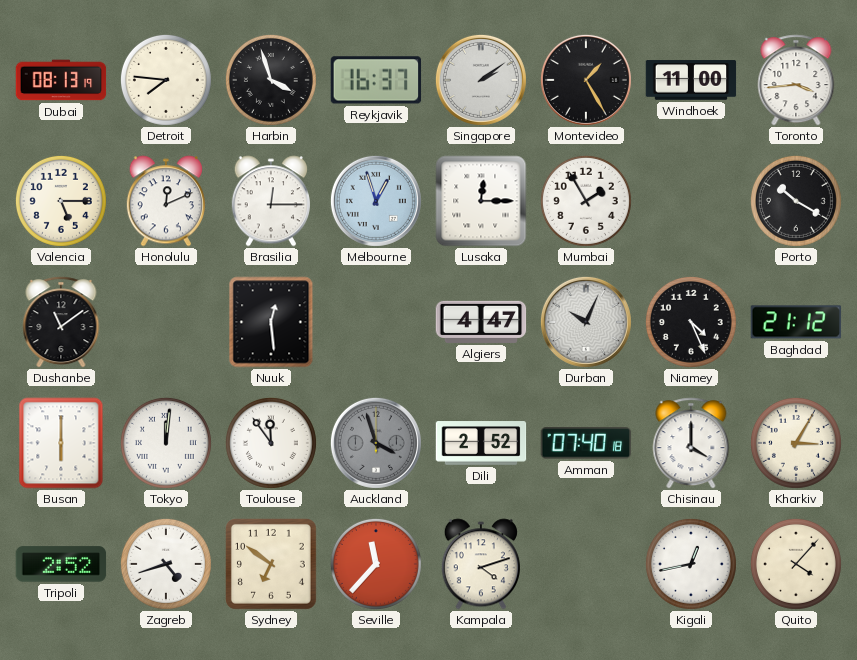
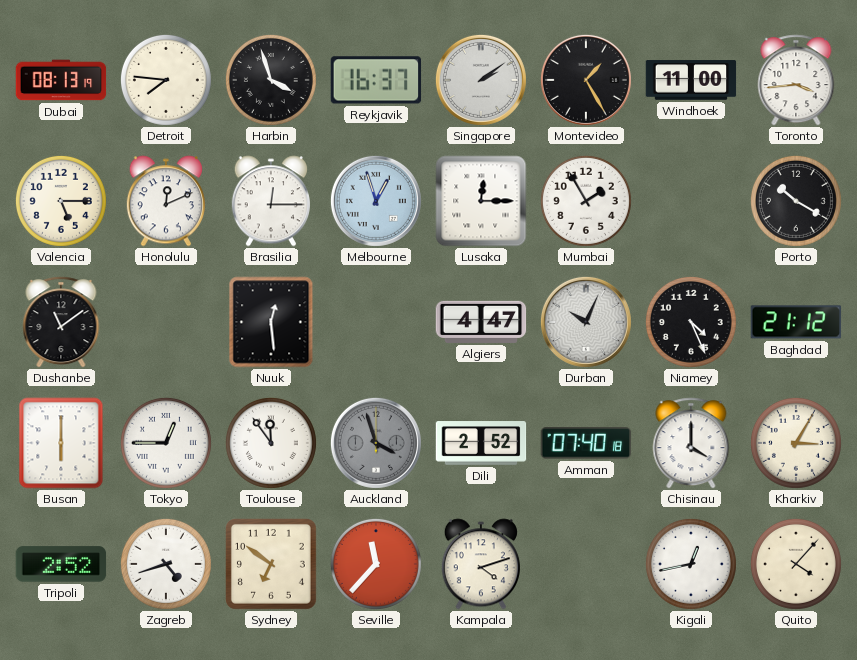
Tokyo: 12:01 -> 12:45 (166, 443)
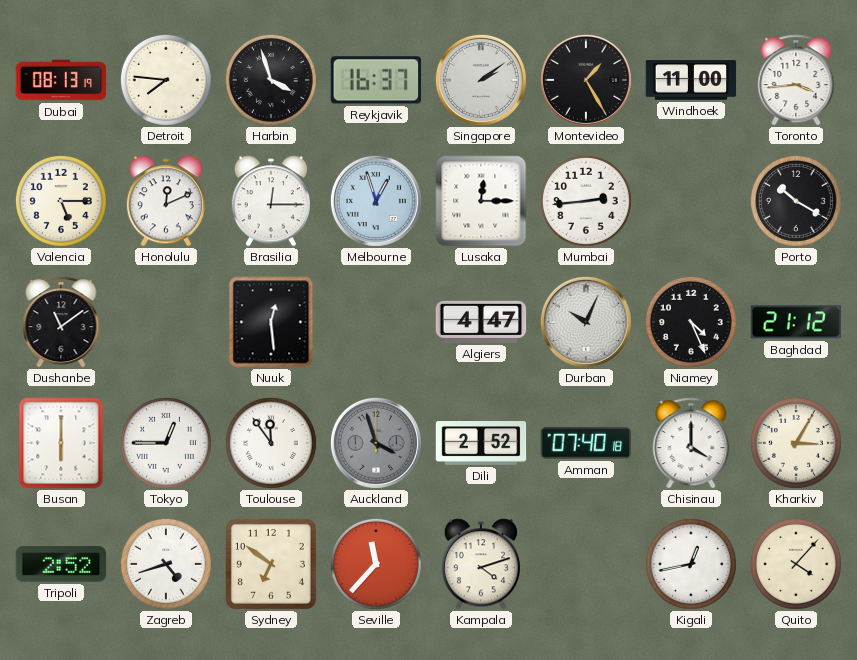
Mumbai: 1:55 -> 2:44 (586, 201)
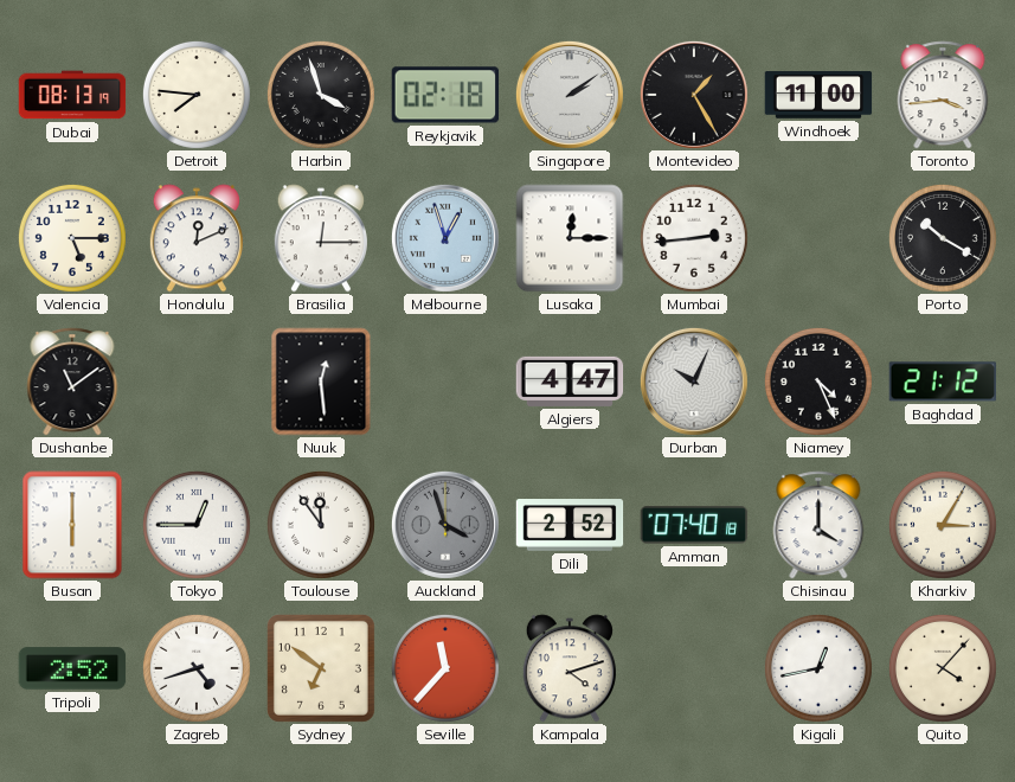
Reykjavik: 16:37 -> 02:18 (445, 95)
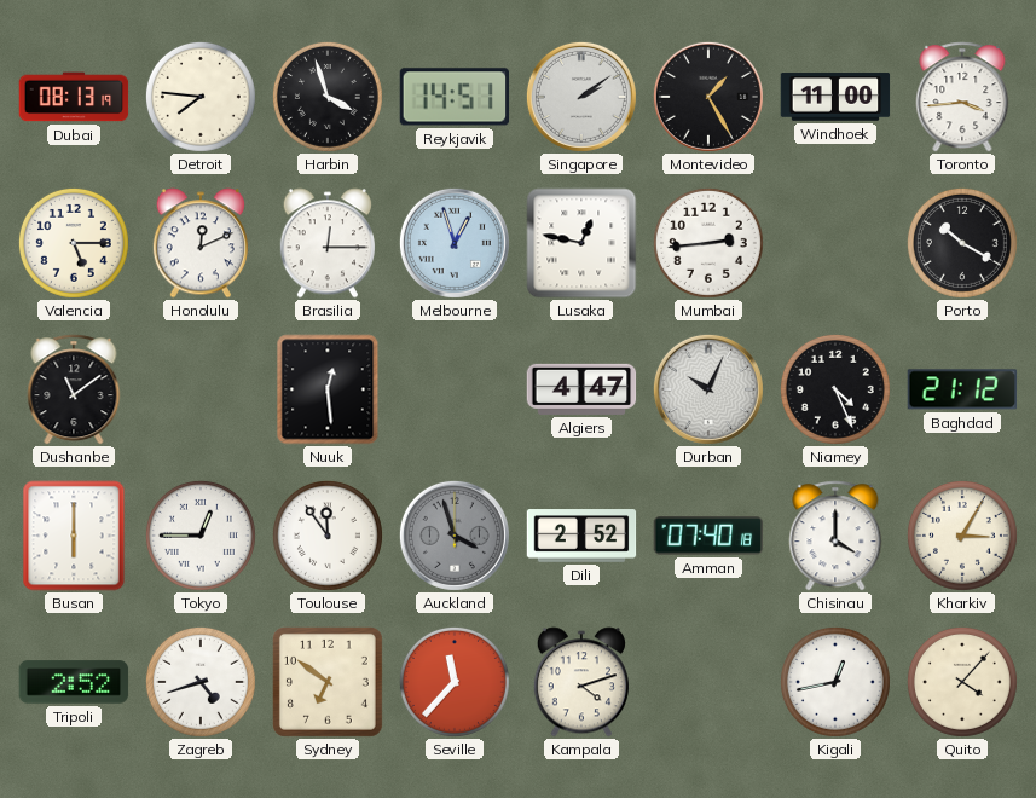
Reykjavik: 02:18 -> 14:51 (455, 97)
Lusaka: 12:15 -> 12:47 (581, 243)
